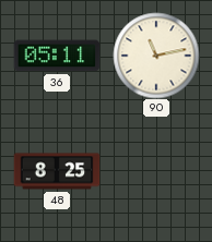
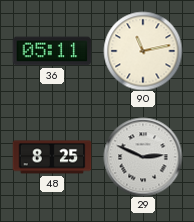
29: none -> 2:49 (143, 157)
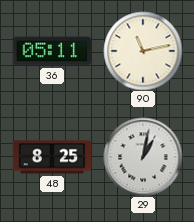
29: 2:49 -> 1:02 (143, 157)
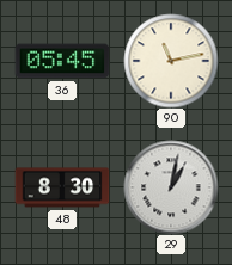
36: 05:11 -> 05:45 (62, 61)
48: 8:25 -> 8:30 (62, 187)
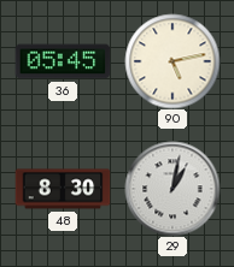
90: 11:13 -> 5:13 (172, 61)
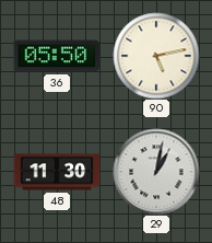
36: 05:45 -> 05:50 (57, 56)
48: 8:30 -> 11:30 (57, 172)
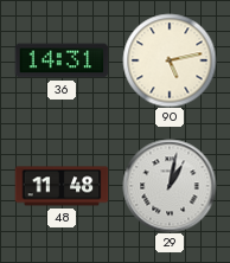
36: 05:50 -> 14:31 (62, 60)
48: 11:30 -> 11:48 (62, 186)
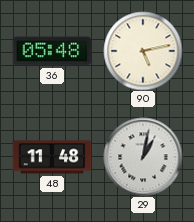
36: 14:31 -> 05:48 (52, 51)
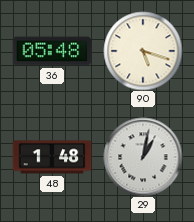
90: 5:13 -> 5:18 (143, 51)
48: 11:48 -> 1:48 (52, 157)
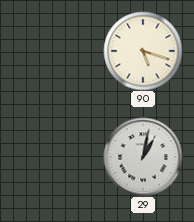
36: 05:48 -> none (52, 51)
48: 1:48 -> none (52, 157)
